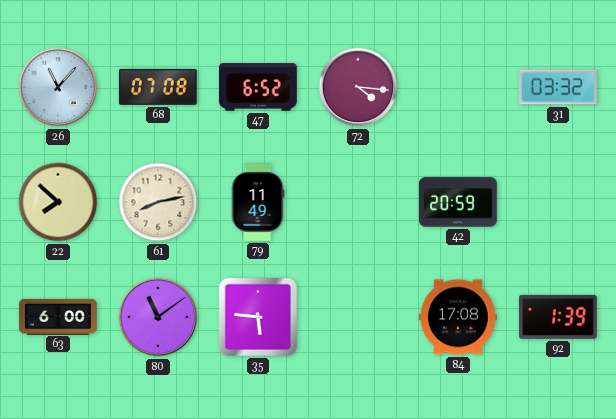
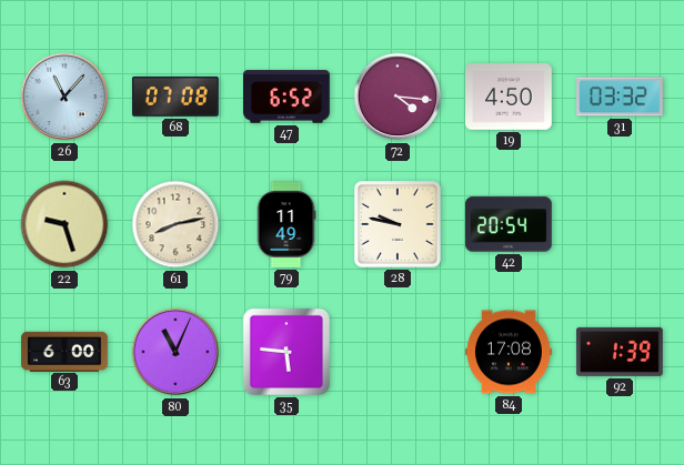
19: none -> 4:50 (510, 97)
22: 7:52 -> 9:27 (64, 224)
28: none -> 9:47 (399, 225)
42: 20:59 -> 20:54 (510, 224)
80: 11:09 -> 11:04 (175, 352)
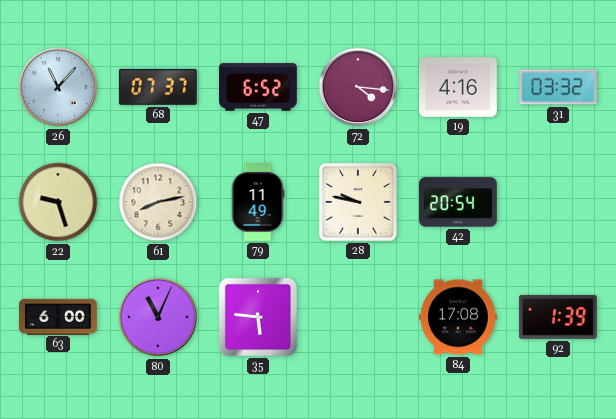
68: 07:08 -> 07:37 (158, 87)
19: 4:50 -> 4:16 (459, 87)
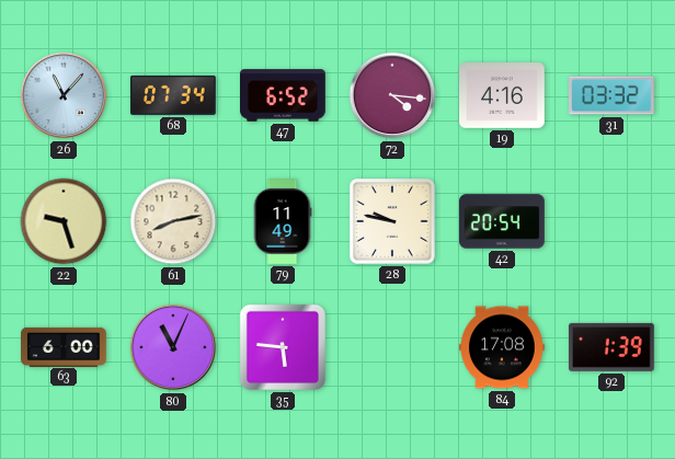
68: 07:37 -> 07:34 (173, 95)
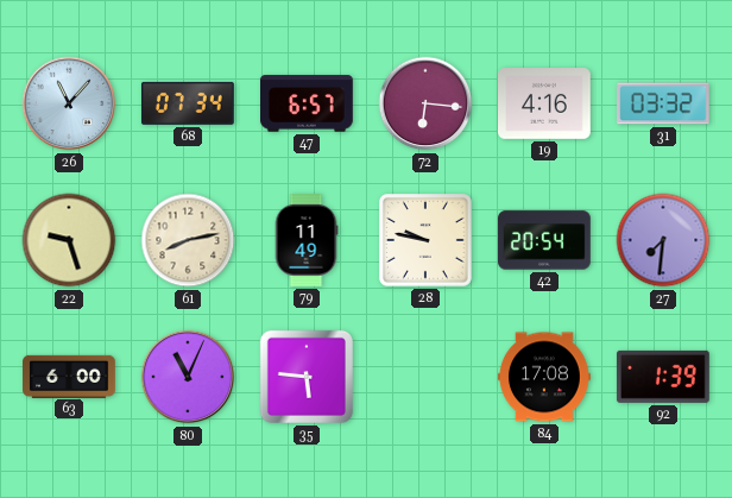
47: 6:52 -> 6:57 (308, 103)
72: 4:16 -> 6:16 (425, 103)
27: none -> 7:31 (663, 240)
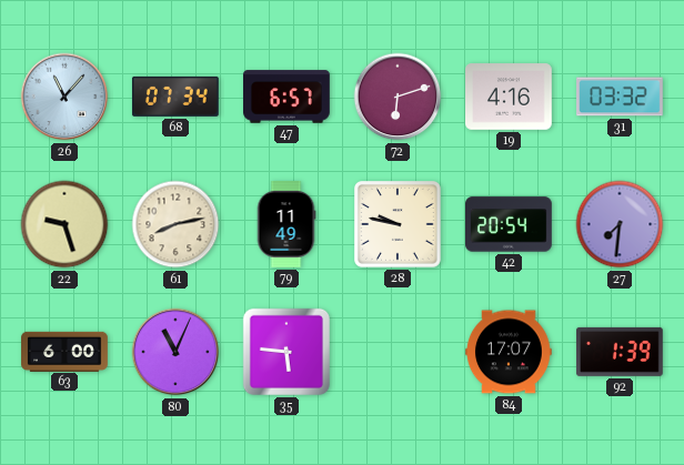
72: 6:16 -> 6:12 (398, 97)
84: 17:08 -> 17:07 (510, 352)
